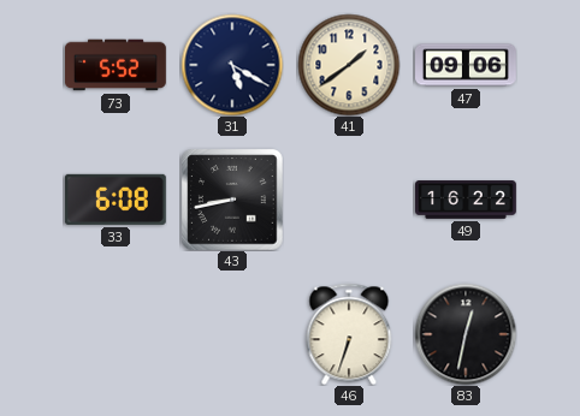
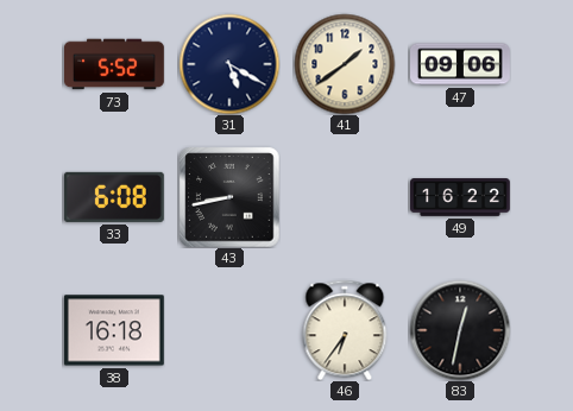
38: none -> 16:18 (114, 330)
46: 6:33 -> 6:36 (345, 330)
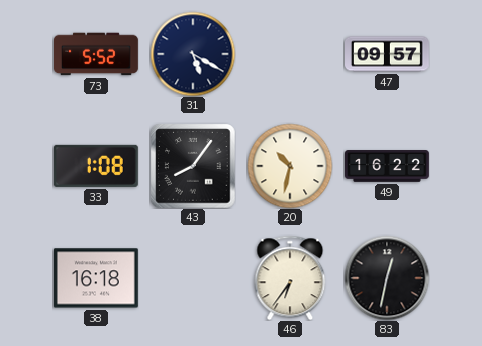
41: 1:39 -> none (345, 64)
47: 09:06 -> 09:57 (388, 54)
33: 6:08 -> 1:08 (96, 166)
43: 8:43 -> 8:06 (193, 166)
20: none -> 10:32 (290, 166)
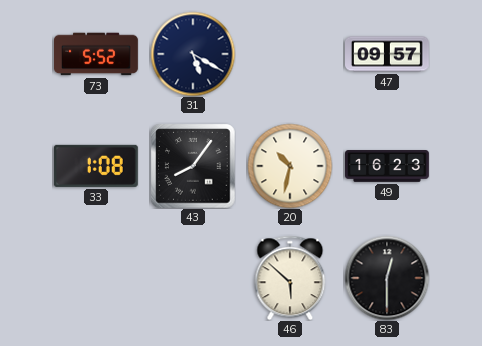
49: 16:22 -> 16:23 (388, 166)
38: 16:18 -> none (96, 278)
46: 6:36 -> 5:52 (290, 278)
83: 12:32 -> 12:30 (387, 278)
